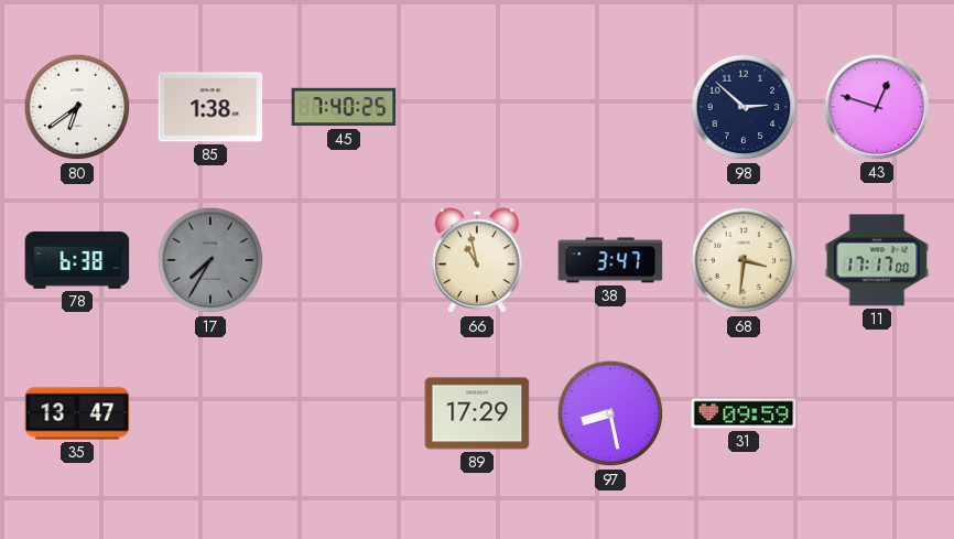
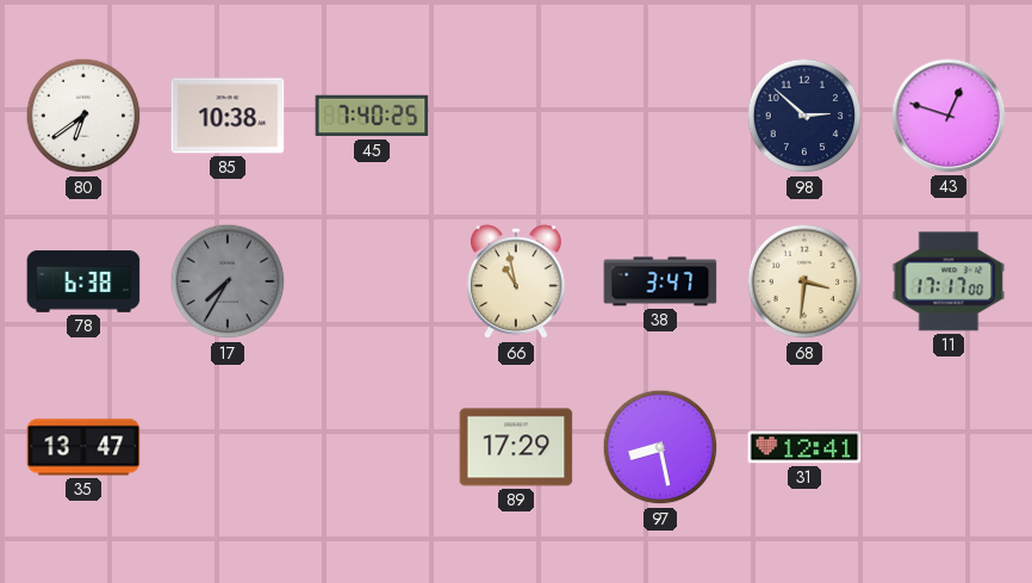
85: 1:38 -> 10:38 (228, 116)
31: 09:59 -> 12:41 (804, 447)
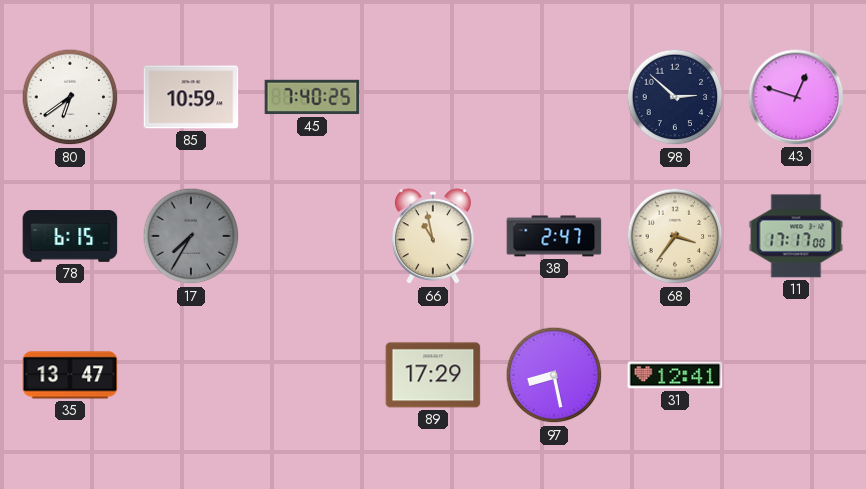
85: 10:38 -> 10:59 (191, 97)
78: 6:38 -> 6:15 (70, 236)
38: 3:47 -> 2:47 (554, 236)
68: 3:31 -> 3:36 (675, 236)
